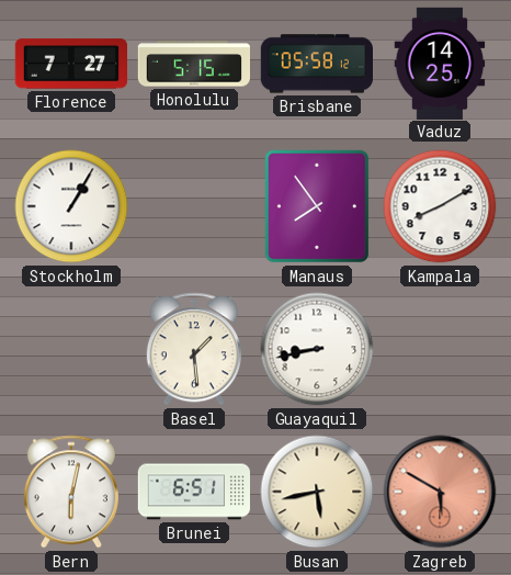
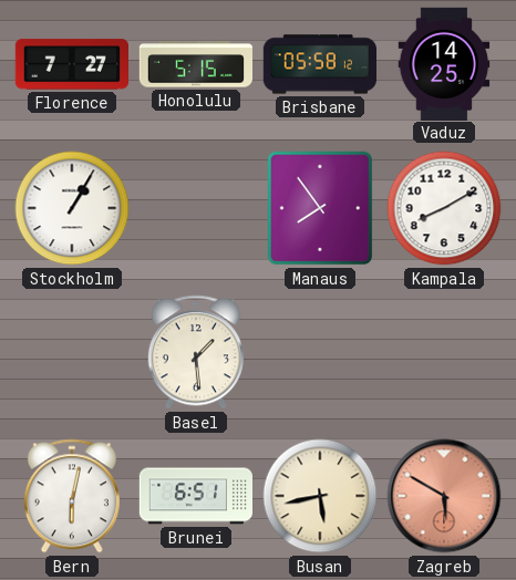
Guayaquil: 8:43 -> none (317, 349)
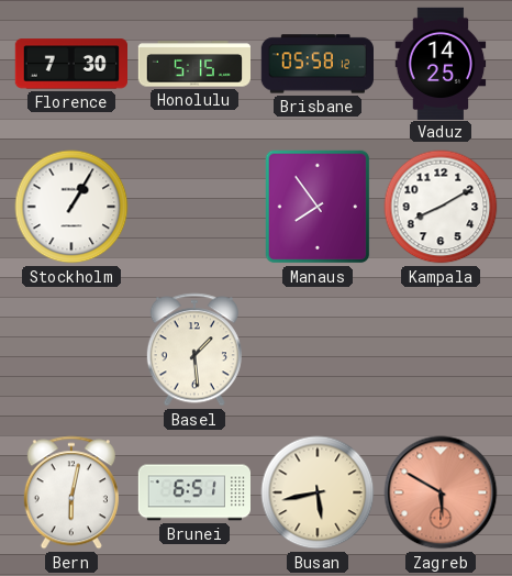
Florence: 7:27 -> 7:30 (70, 64)
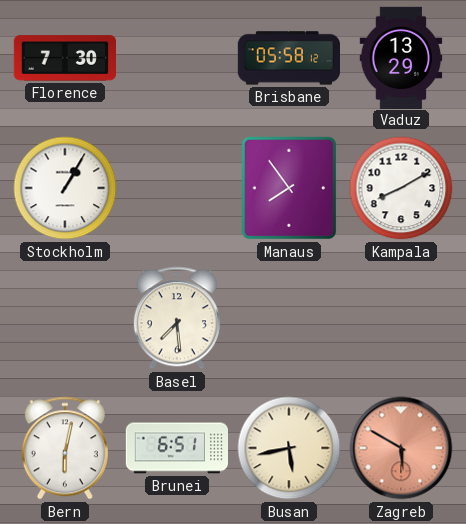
Honolulu: 5:15 -> none (193, 64)
Vaduz: 14:25 -> 13:29 (401, 57)
Basel: 1:29 -> 7:29 (177, 318)
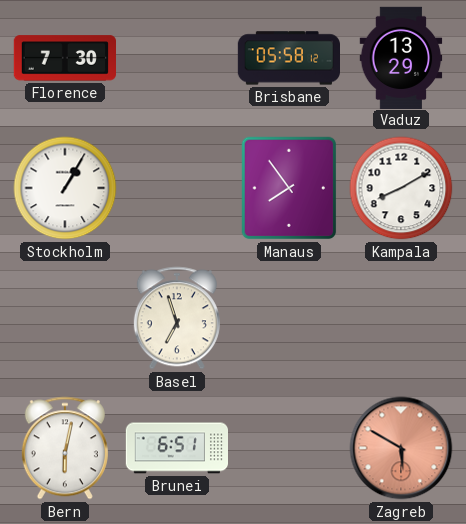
Basel: 7:29 -> 6:57 (177, 318)
Busan: 5:43 -> none (289, 448)
